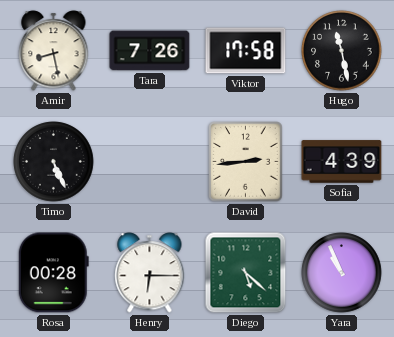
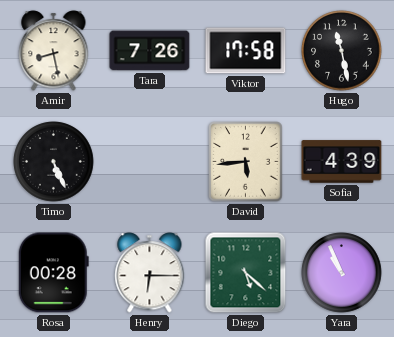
David: 2:44 -> 5:44 (246, 162)
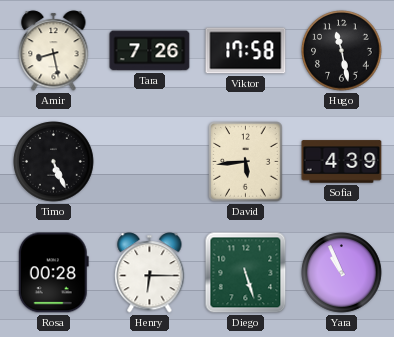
Diego: 5:22 -> 5:27 (246, 273)
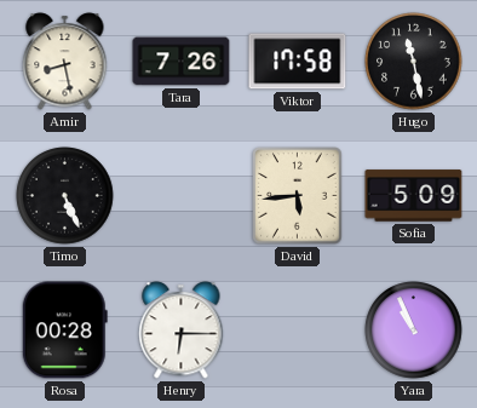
Sofia: 4:39 -> 5:09 (414, 196)
Diego: 5:27 -> none (246, 273)
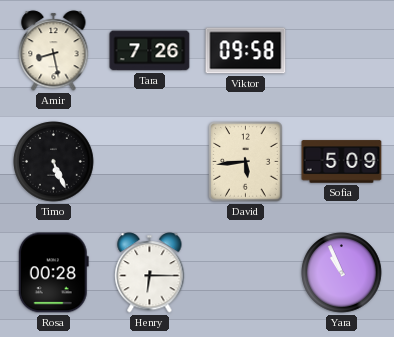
Viktor: 17:58 -> 09:58 (246, 51)
Hugo: 11:28 -> none (414, 62)
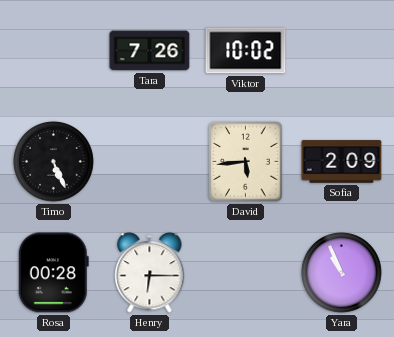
Amir: 8:28 -> none (54, 51)
Viktor: 09:58 -> 10:02 (246, 51)
Sofia: 5:09 -> 2:09 (342, 162)
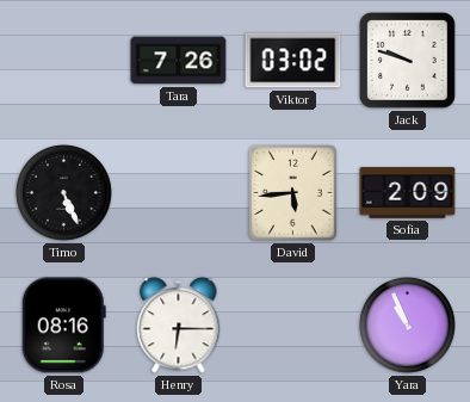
Viktor: 10:02 -> 03:02 (293, 61)
Jack: none -> 9:48 (408, 61)
Rosa: 00:28 -> 08:16 (63, 326)
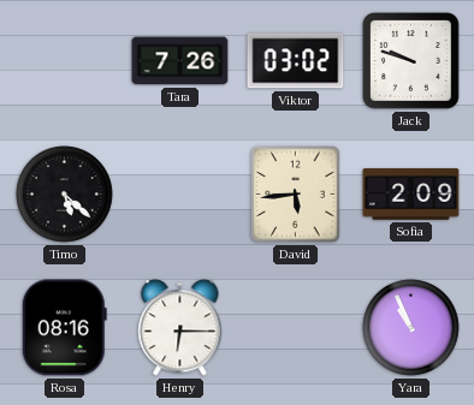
Timo: 5:26 -> 5:22 (65, 195)
